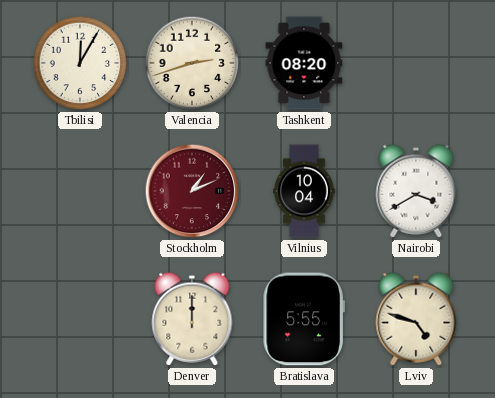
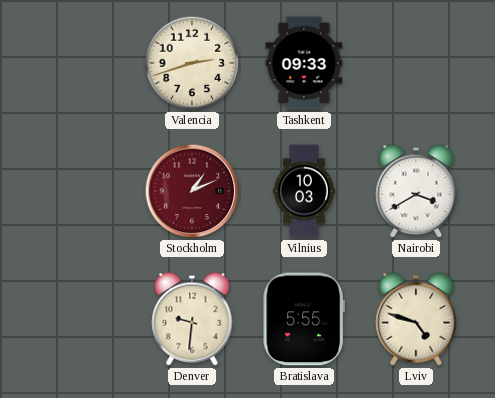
Tbilisi: 12:05 -> none (80, 63)
Tashkent: 08:20 -> 09:33 (304, 63)
Vilnius: 10:04 -> 10:03 (304, 191)
Denver: 12:00 -> 9:31 (192, 319)
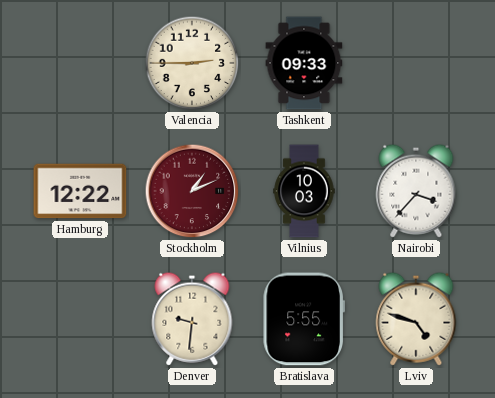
Valencia: 2:42 -> 2:45 (192, 63)
Hamburg: none -> 12:22 (80, 191)
Nairobi: 3:40 -> 3:37 (416, 191)
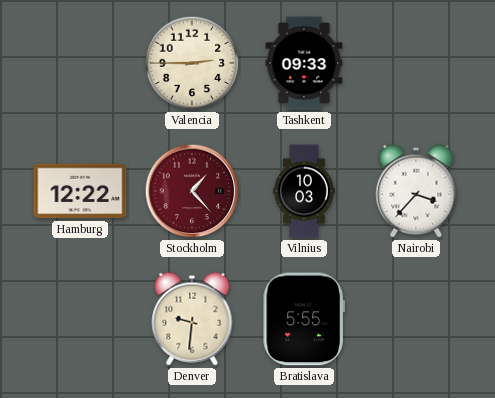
Stockholm: 1:11 -> 1:23 (192, 191)
Lviv: 4:48 -> none (416, 319)
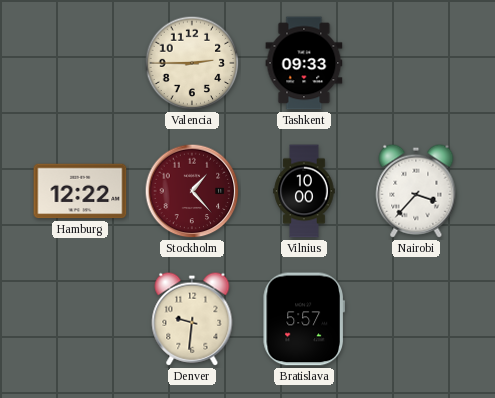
Vilnius: 10:03 -> 10:00 (304, 191)
Bratislava: 5:55 -> 5:57 (303, 319)
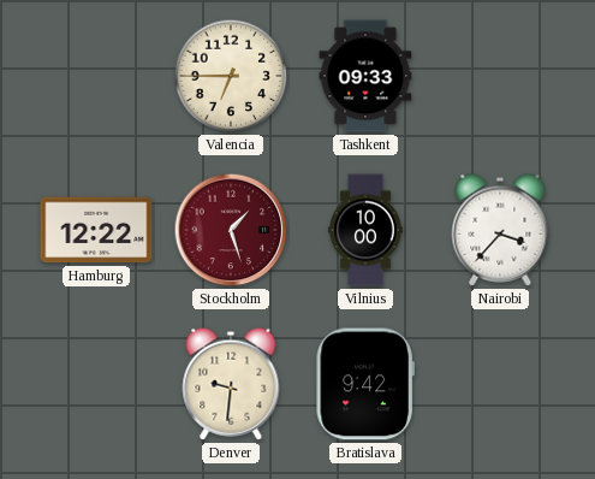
Valencia: 2:45 -> 6:45 (231, 76)
Stockholm: 1:23 -> 1:27 (231, 230)
Bratislava: 5:57 -> 9:42 (364, 384)
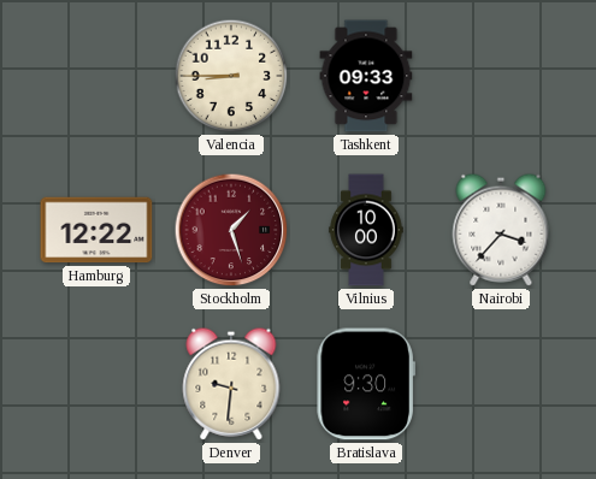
Valencia: 6:45 -> 8:45 (231, 76)
Bratislava: 9:42 -> 9:30 (365, 384)
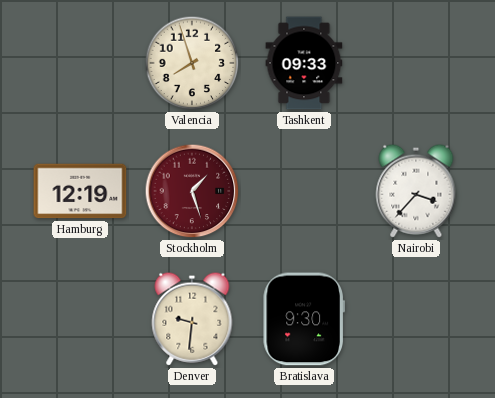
Valencia: 8:45 -> 7:57 (192, 63)
Hamburg: 12:22 -> 12:19 (80, 191)
Vilnius: 10:00 -> none (366, 230)
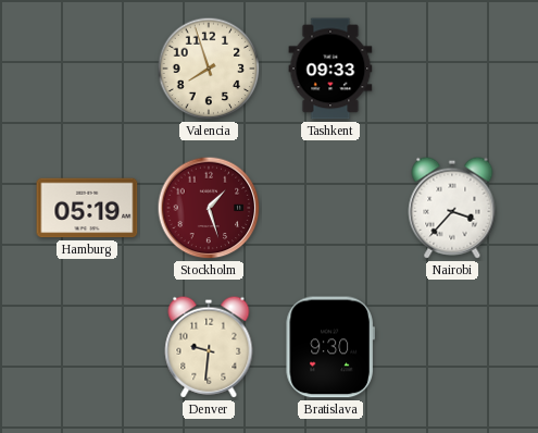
Hamburg: 12:19 -> 05:19 (87, 208)
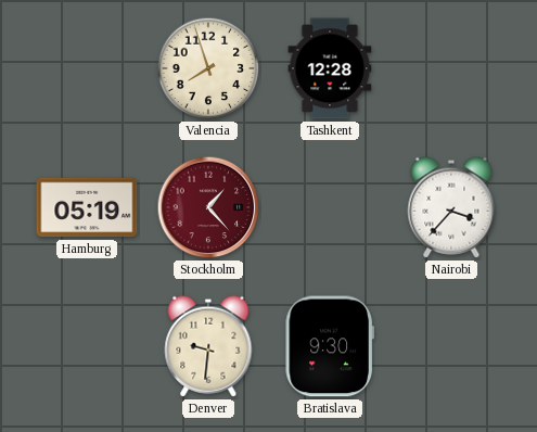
Tashkent: 09:33 -> 12:28 (330, 68)
Stockholm: 1:27 -> 1:23 (208, 207)
